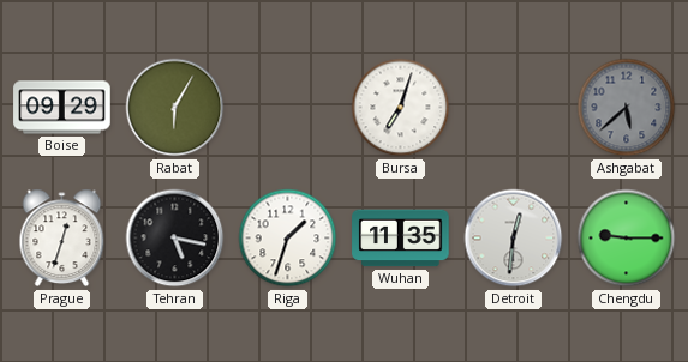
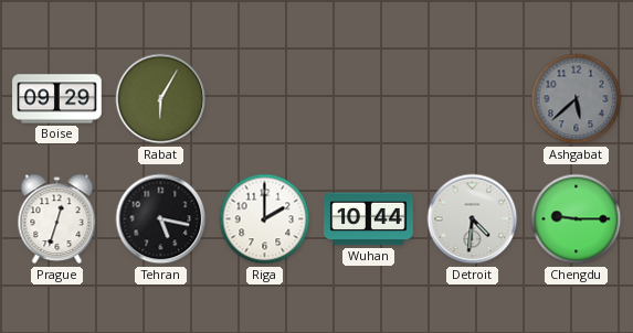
Bursa: 7:03 -> none (401, 108)
Riga: 1:33 -> 2:00 (265, 219)
Wuhan: 11:35 -> 10:44 (369, 219)
Detroit: 12:31 -> 4:31 (473, 219)
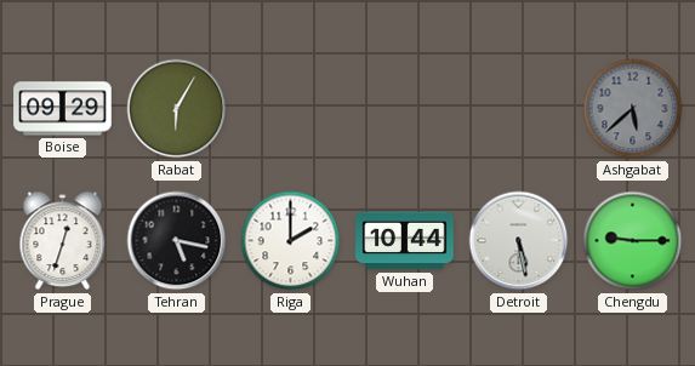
Detroit: 4:31 -> 5:28 (519, 241)
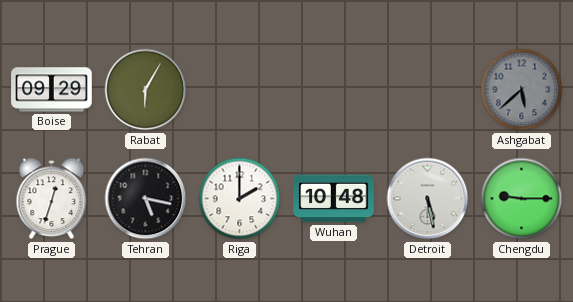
Wuhan: 10:44 -> 10:48 (334, 199)
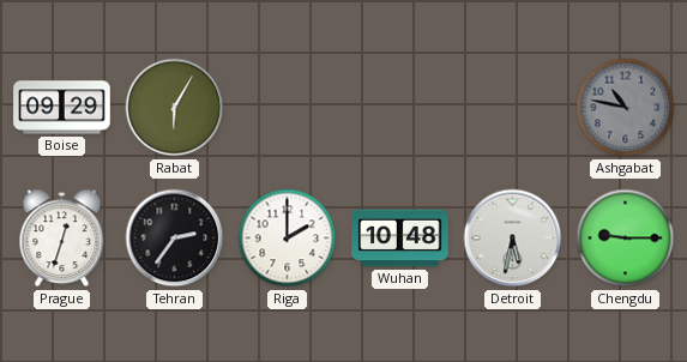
Ashgabat: 5:38 -> 10:47 (626, 108)
Tehran: 5:17 -> 2:36 (175, 239)
Detroit: 5:28 -> 5:32 (513, 239)
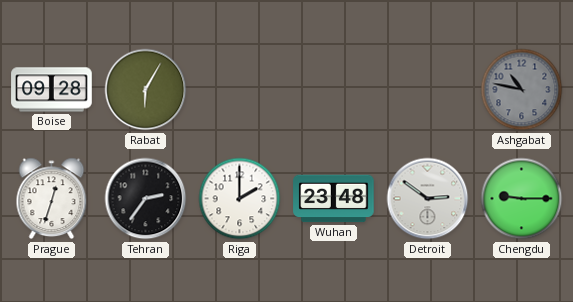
Boise: 09:29 -> 09:28 (52, 90)
Wuhan: 10:48 -> 23:48 (334, 199)
Detroit: 5:32 -> 2:51 (428, 199)
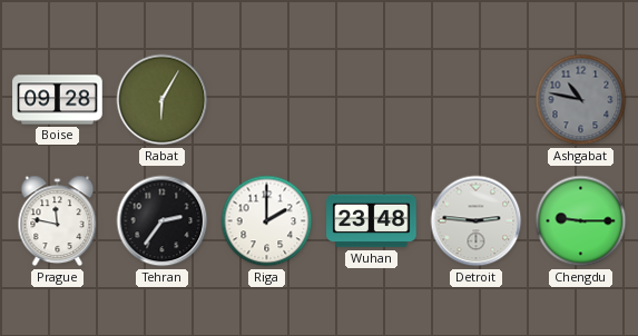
Prague: 12:33 -> 11:47 (58, 221)
Detroit: 2:51 -> 2:46 (477, 221)
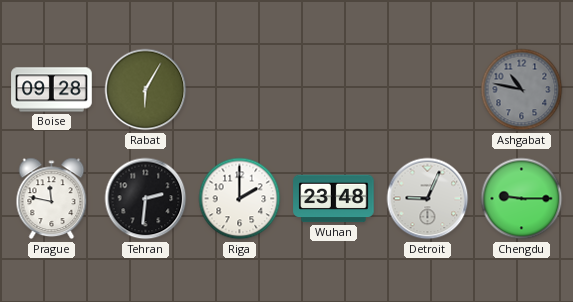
Tehran: 2:36 -> 2:31 (146, 199)
Detroit: 2:46 -> 9:04 (428, 199)
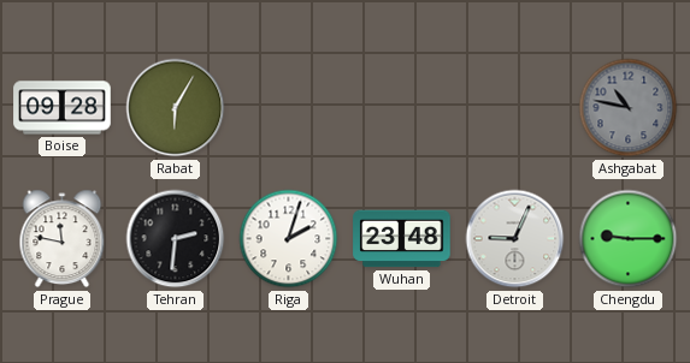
Riga: 2:00 -> 2:03 (289, 239)
